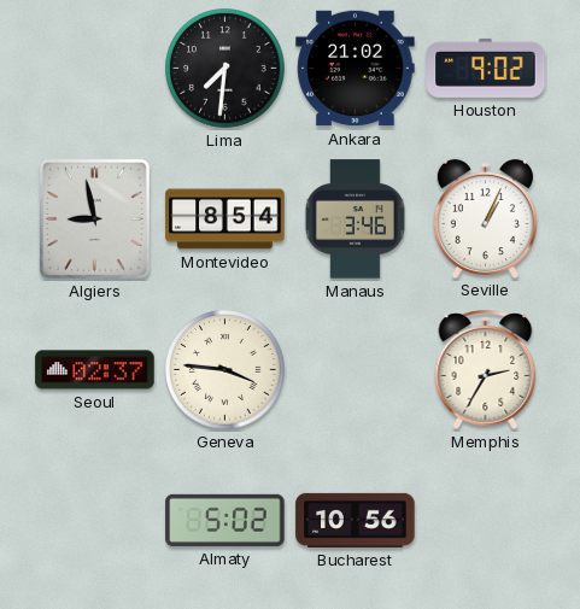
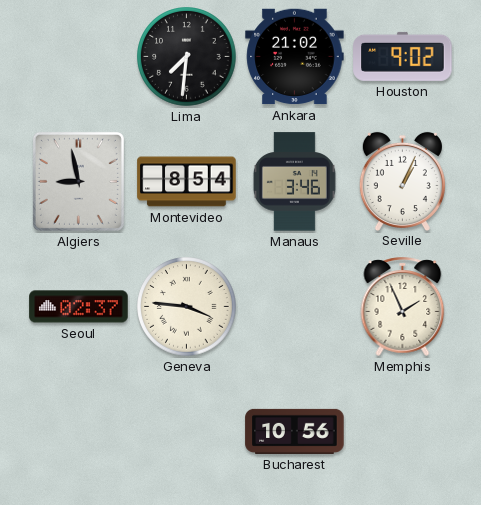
Memphis: 2:35 -> 1:56 (403, 306)
Almaty: 5:02 -> none (225, 520)
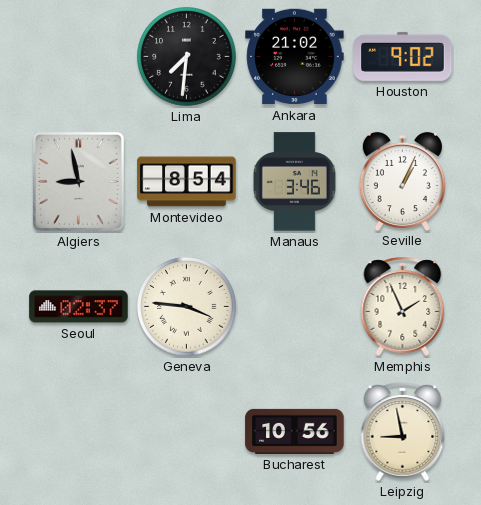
Leipzig: none -> 8:58 (403, 431)
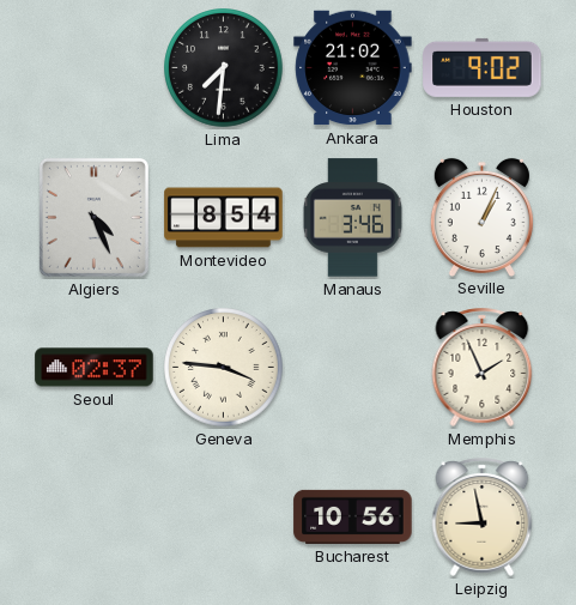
Algiers: 8:58 -> 4:26 (93, 217)
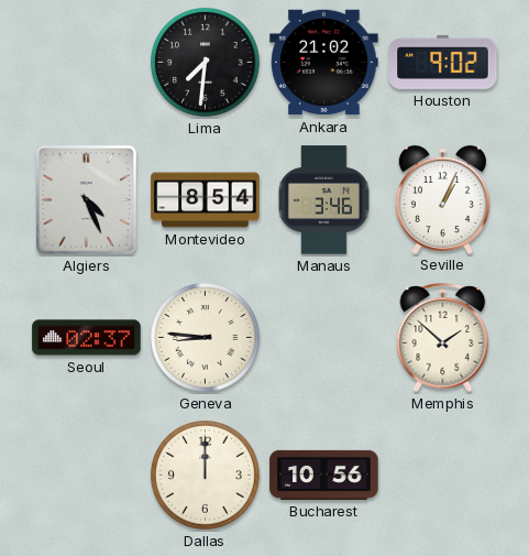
Geneva: 3:46 -> 8:46 (206, 338)
Memphis: 1:56 -> 1:52 (443, 337)
Dallas: none -> 12:00 (206, 476)
Leipzig: 8:58 -> none (483, 516)
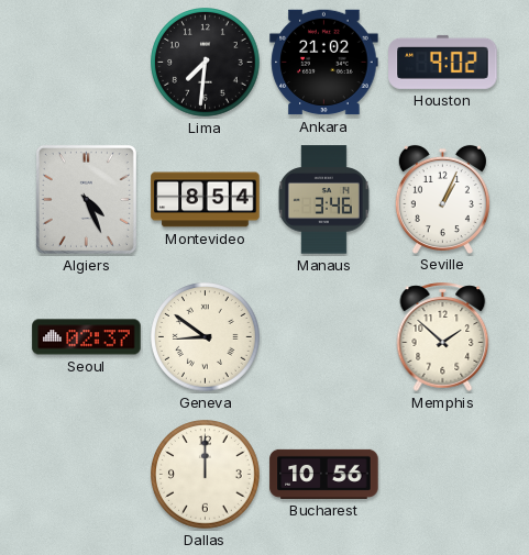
Geneva: 8:46 -> 8:51 (206, 337)
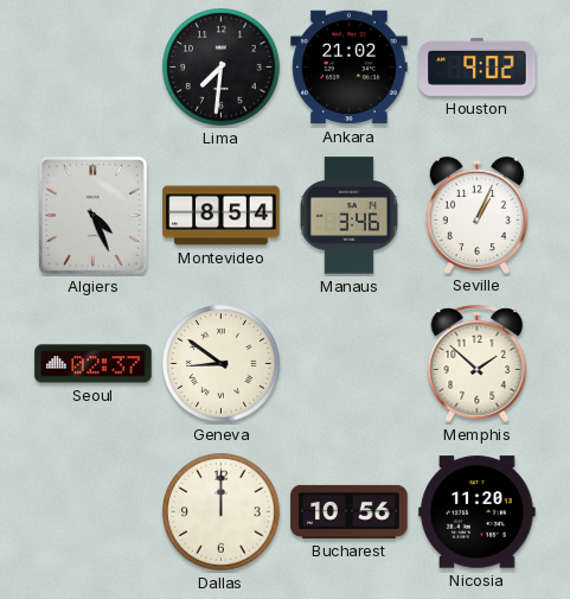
Nicosia: none -> 11:20 (478, 512)
